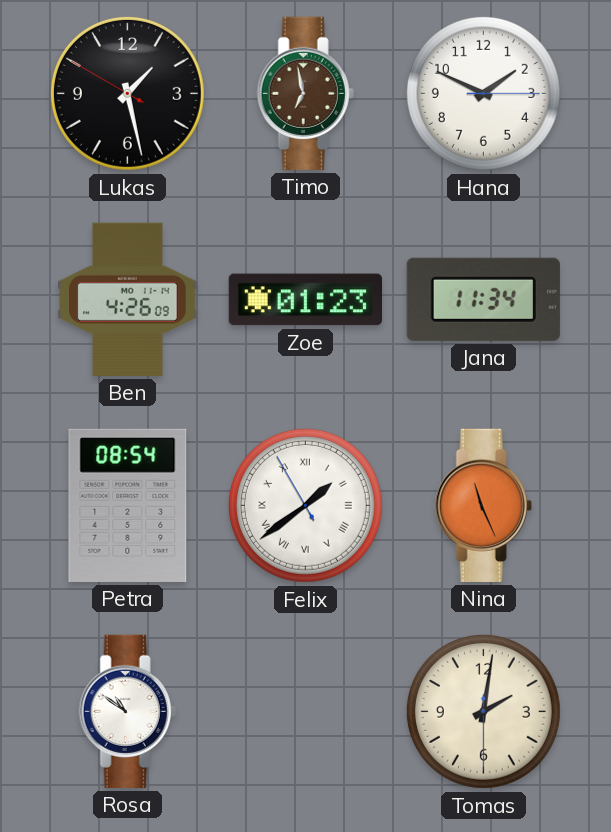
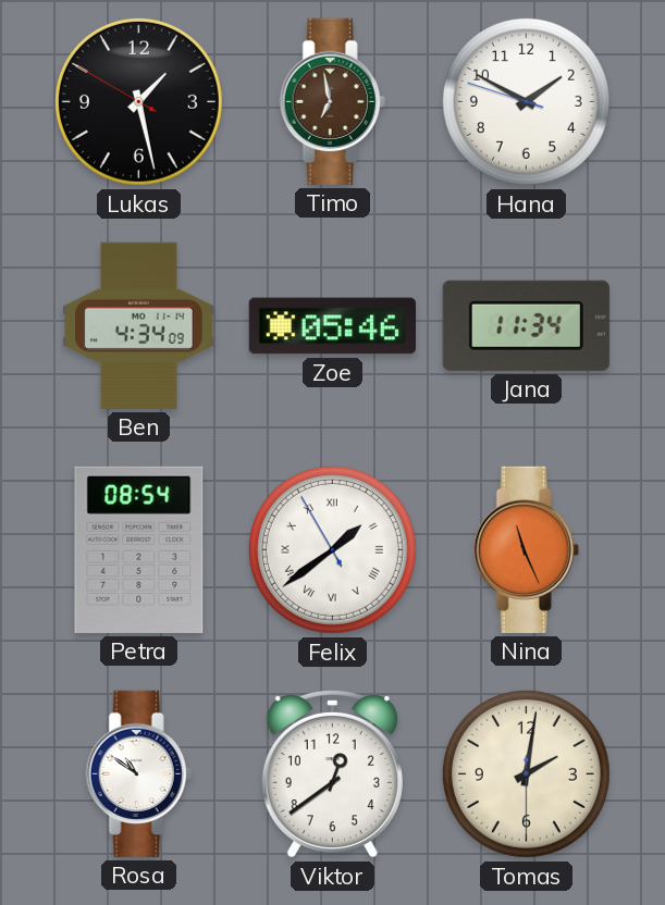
Hana: 1:49:15 -> 1:49:48 (526, 101)
Ben: 4:26 -> 4:34 (139, 325)
Zoe: 01:23 -> 05:46 (332, 326)
Viktor: none -> 12:39 (332, 773)
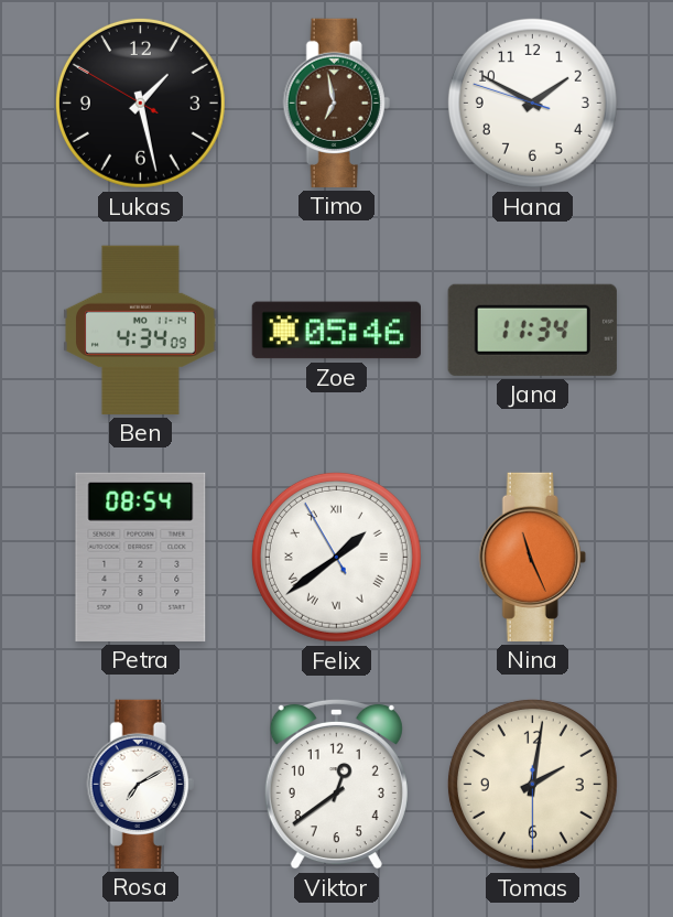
Rosa: 10:51 -> 7:10 (140, 784)
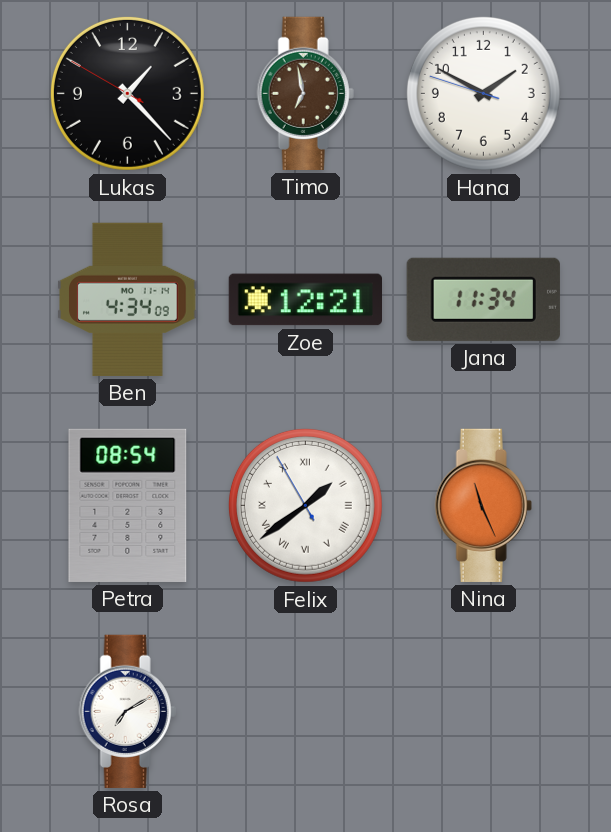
Lukas: 1:27 -> 1:22 (127, 93)
Zoe: 05:46 -> 12:21 (305, 300)
Viktor: 12:39 -> none (336, 784)
Tomas: 2:01 -> none (532, 784)
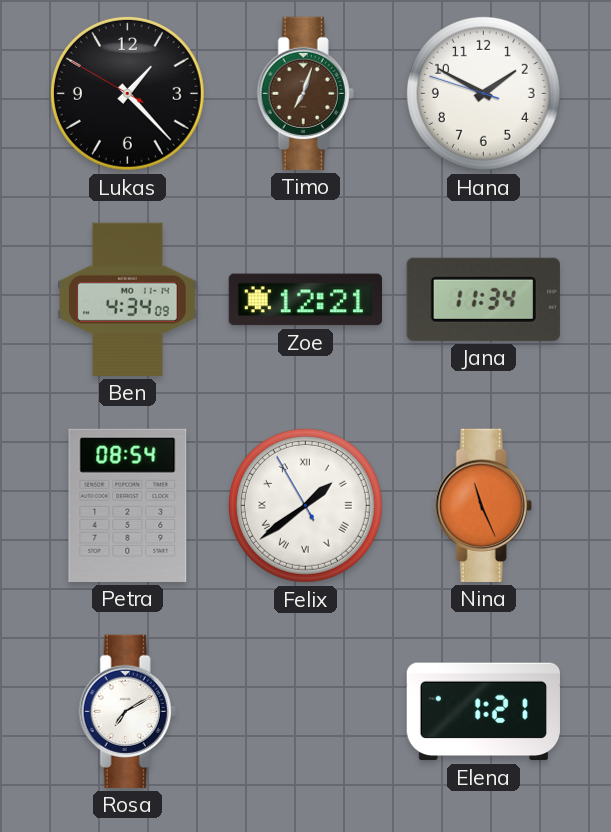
Timo: 6:58 -> 7:03 (305, 93)
Elena: none -> 1:21 (483, 712)
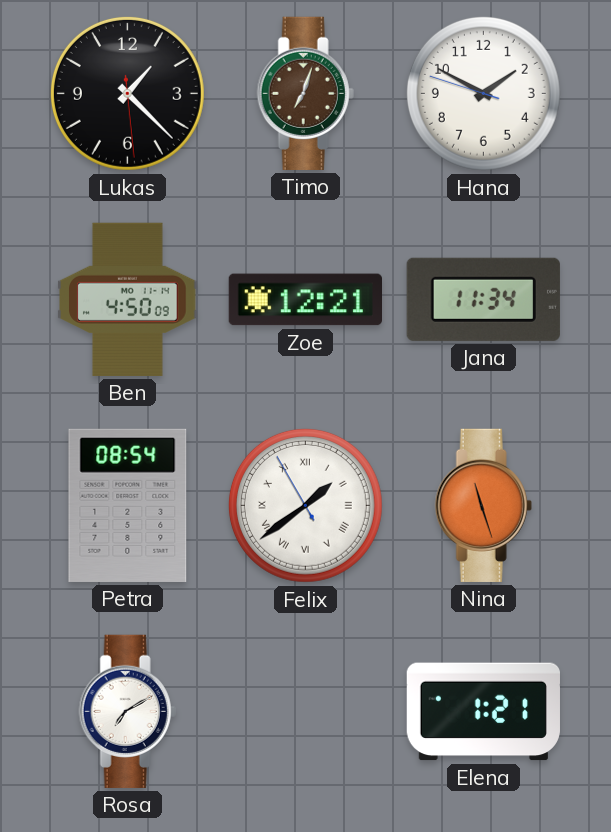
Lukas: 1:22:50 -> 1:22:29 (127, 93)
Ben: 4:34 -> 4:50 (128, 299)
Nina: 11:26 -> 11:27 (483, 505)
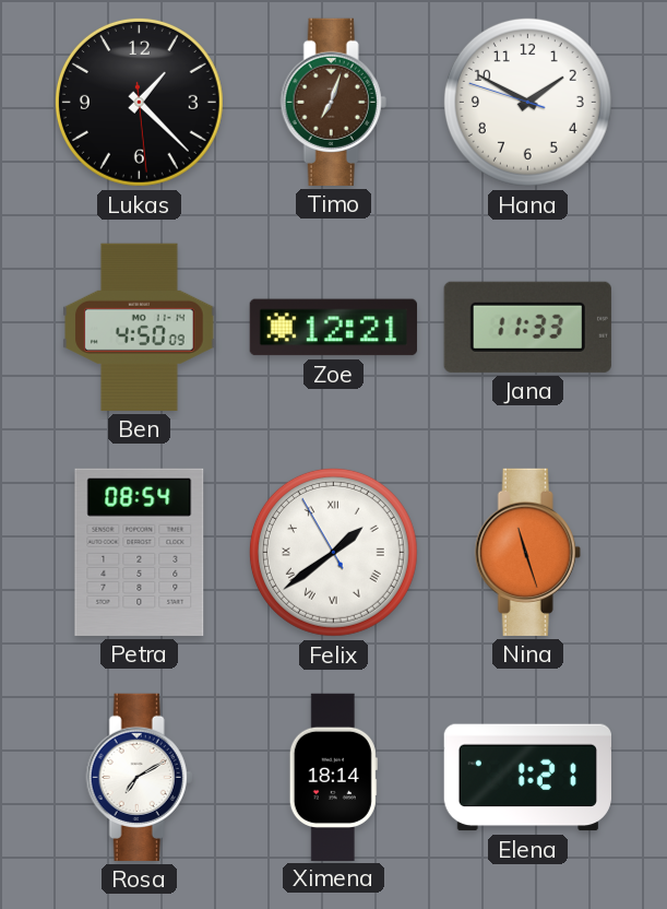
Jana: 11:34 -> 11:33 (527, 327)
Ximena: none -> 18:14 (333, 777)
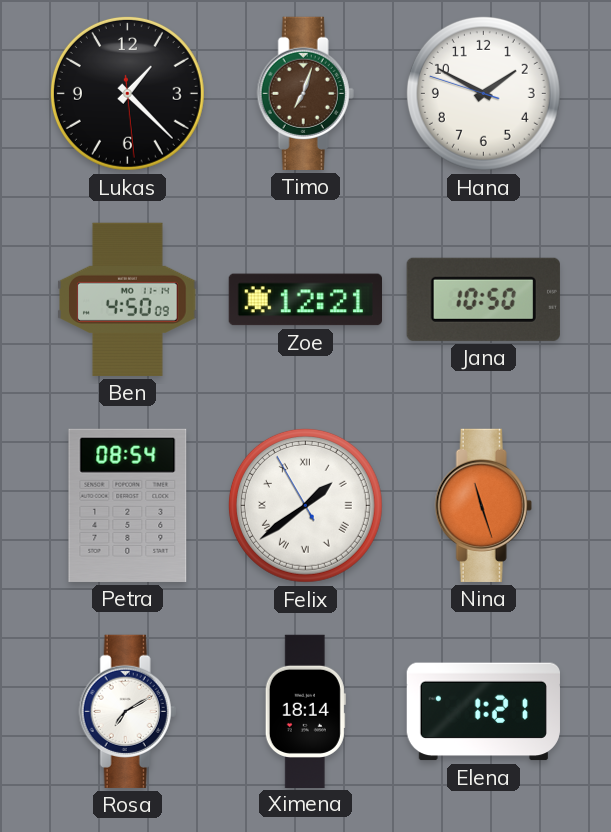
Jana: 11:33 -> 10:50 (483, 299)
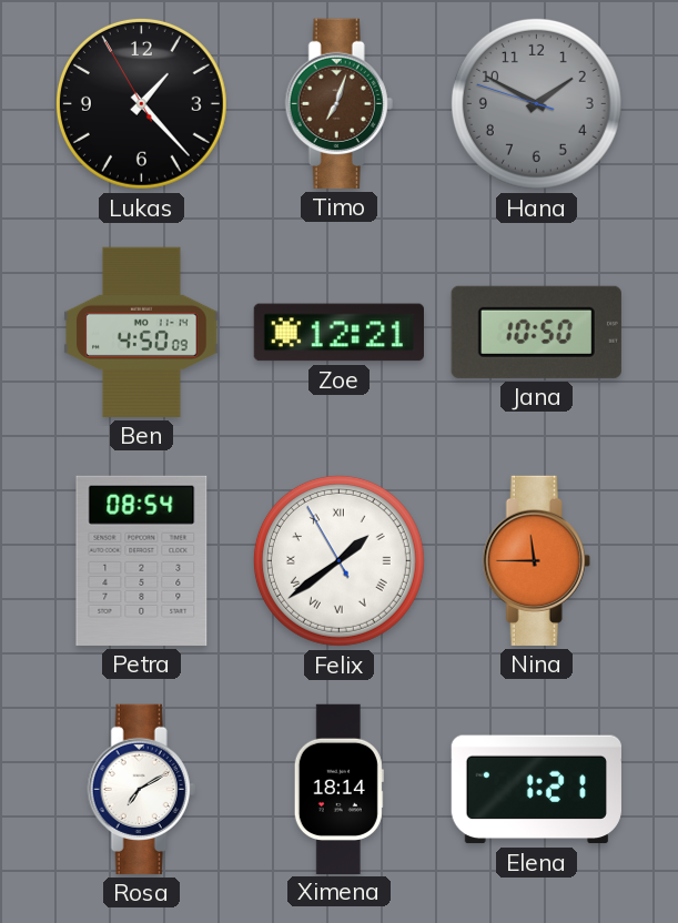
Lukas: 1:22:29 -> 1:22:55 (141, 103)
Hana dial: white -> grey (536, 103)
Nina: 11:27 -> 11:45 (536, 560)
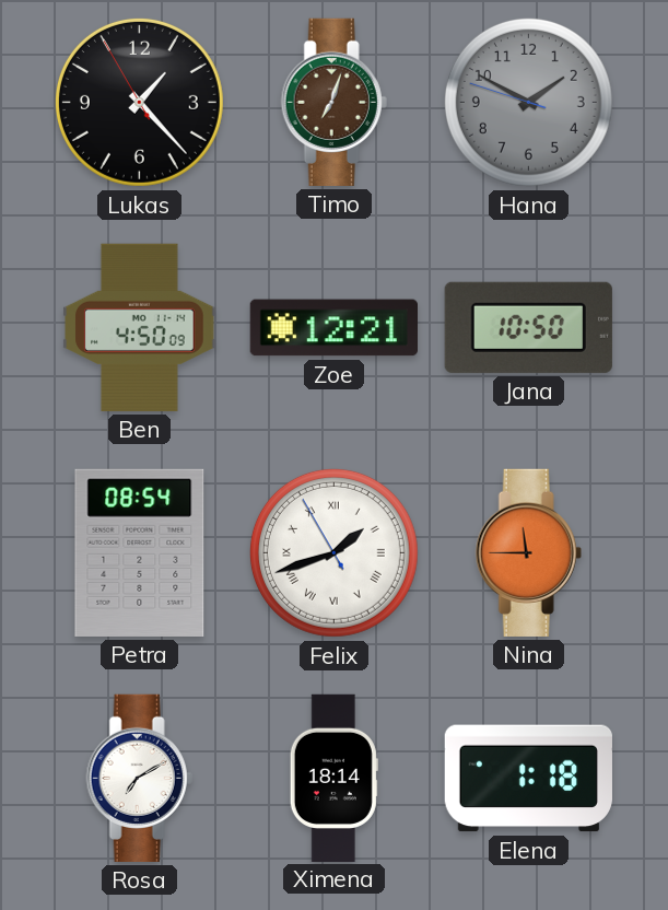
Felix: 1:38 -> 1:41 (333, 552)
Elena: 1:21 -> 1:18 (528, 779)
